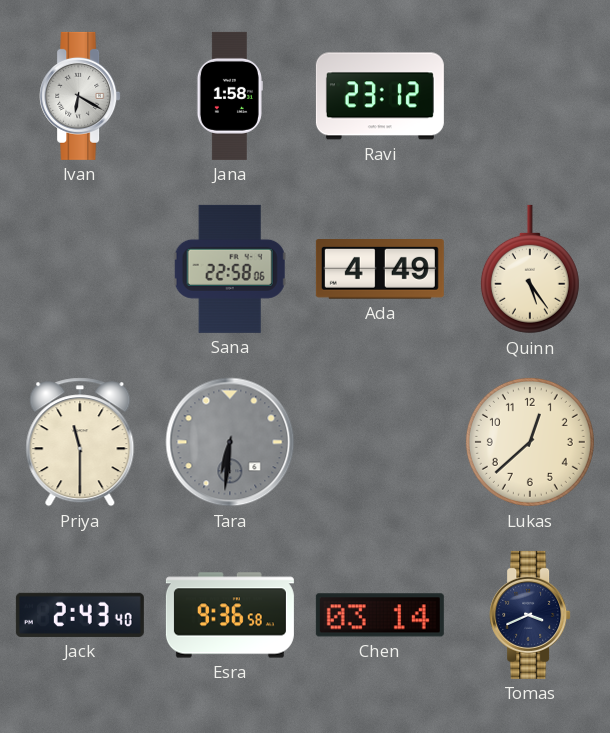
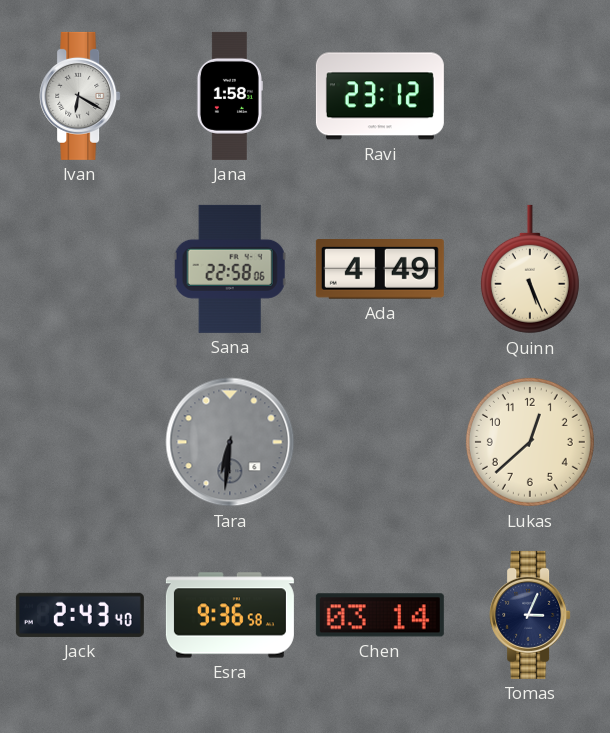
Quinn: 5:24 -> 5:26 (530, 269)
Priya: 11:30 -> none (80, 442)
Tomas: 3:41 -> 3:04 (530, 615)
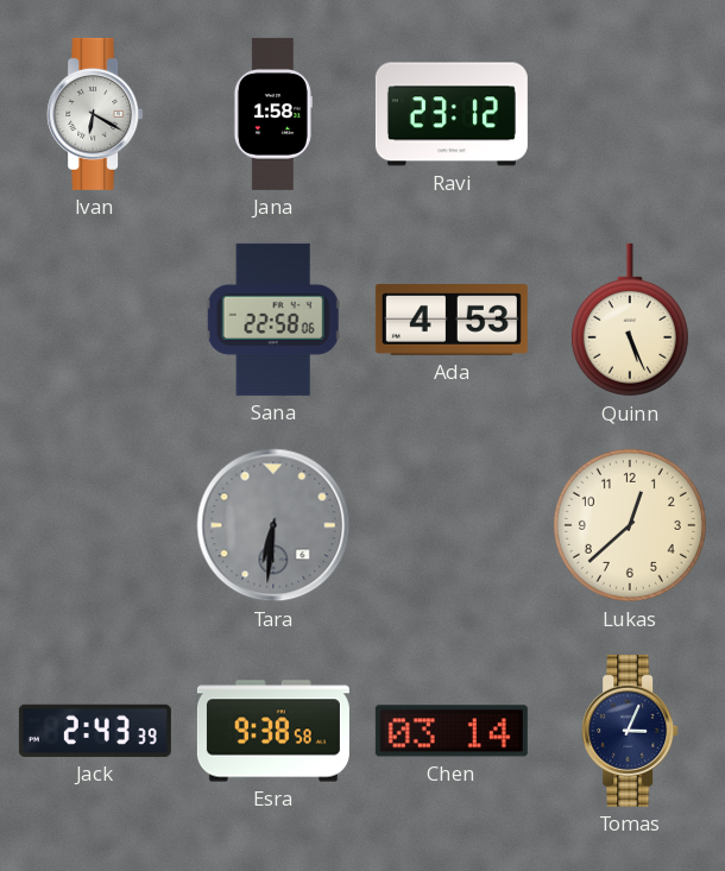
Ada: 4:49 -> 4:53 (452, 321)
Jack: 2:43:40 -> 2:43:39 (95, 731)
Esra: 9:36 -> 9:38 (273, 731)
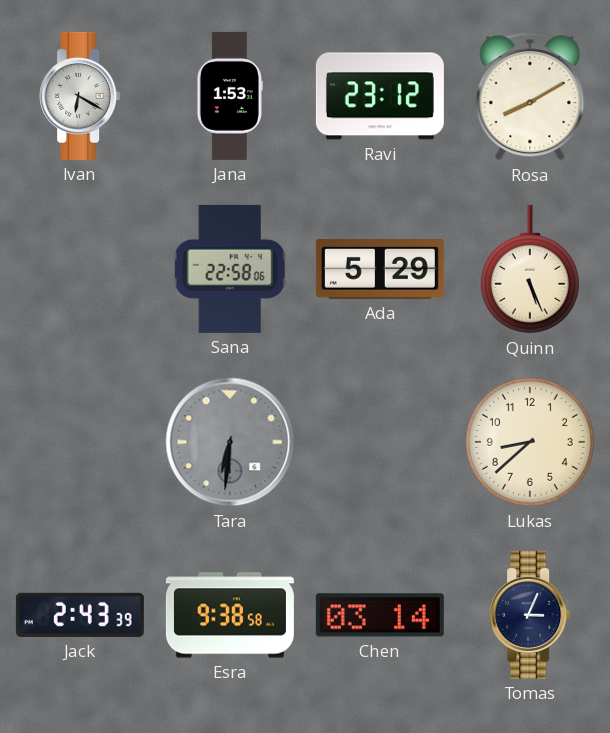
Jana: 1:58 -> 1:53 (230, 96)
Rosa: none -> 8:10 (530, 96)
Ada: 4:53 -> 5:29 (380, 270)
Lukas: 12:38 -> 8:38 (530, 442)
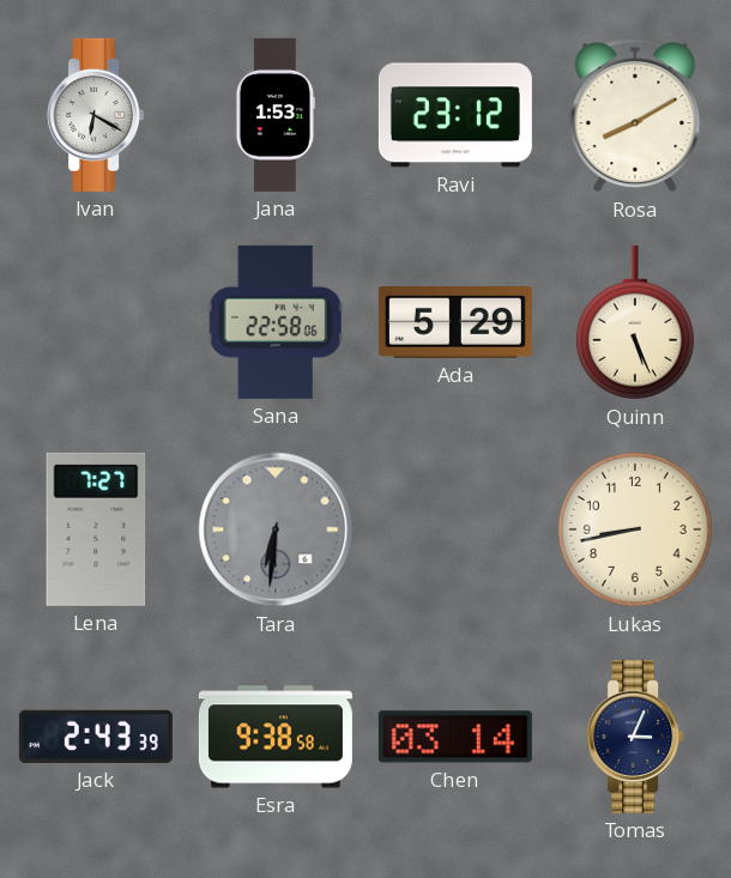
Lena: none -> 7:27 (96, 529)
Lukas: 8:38 -> 8:43 (635, 529)
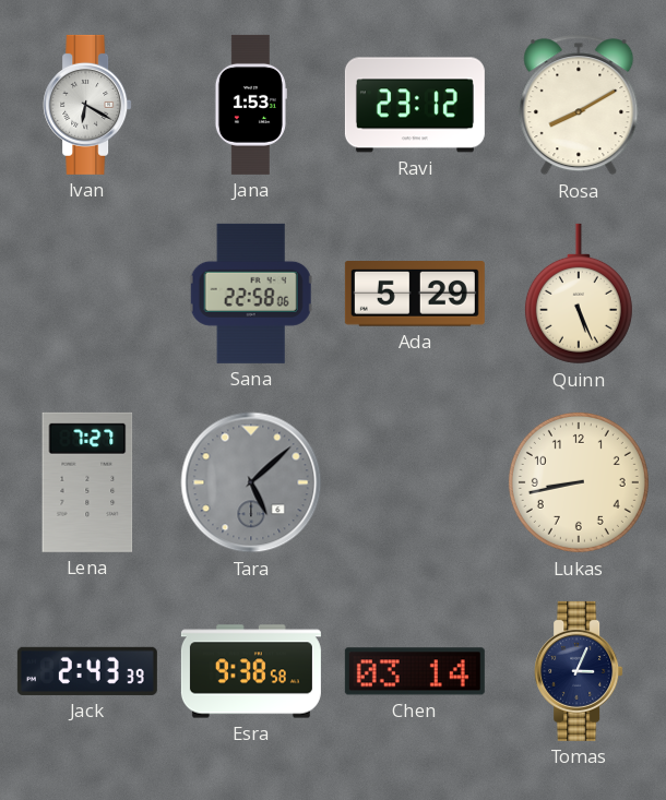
Tara: 6:31 -> 5:08 (251, 482)
